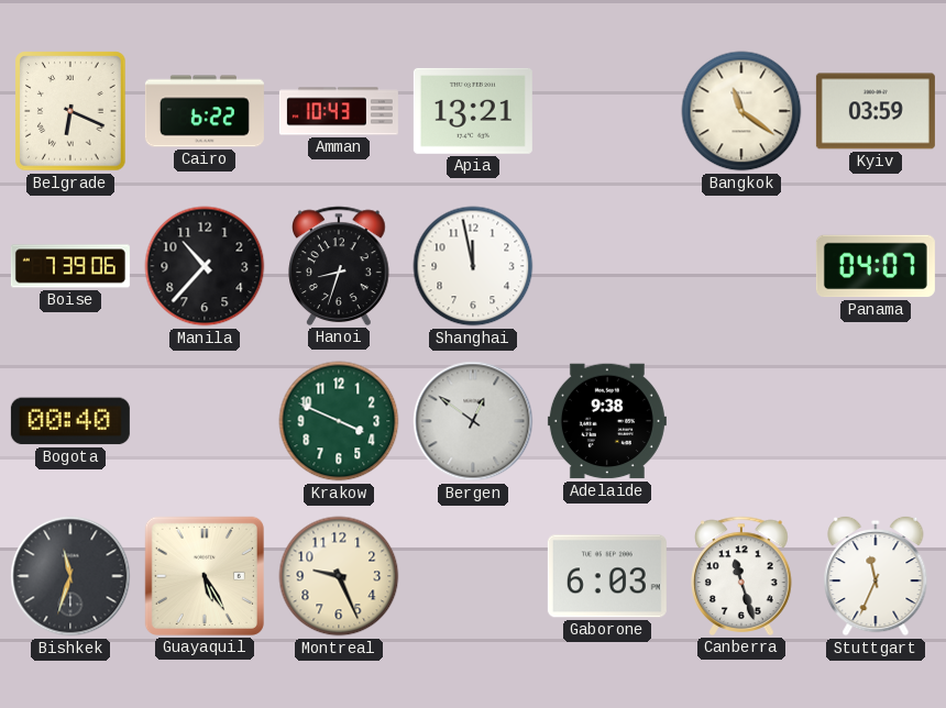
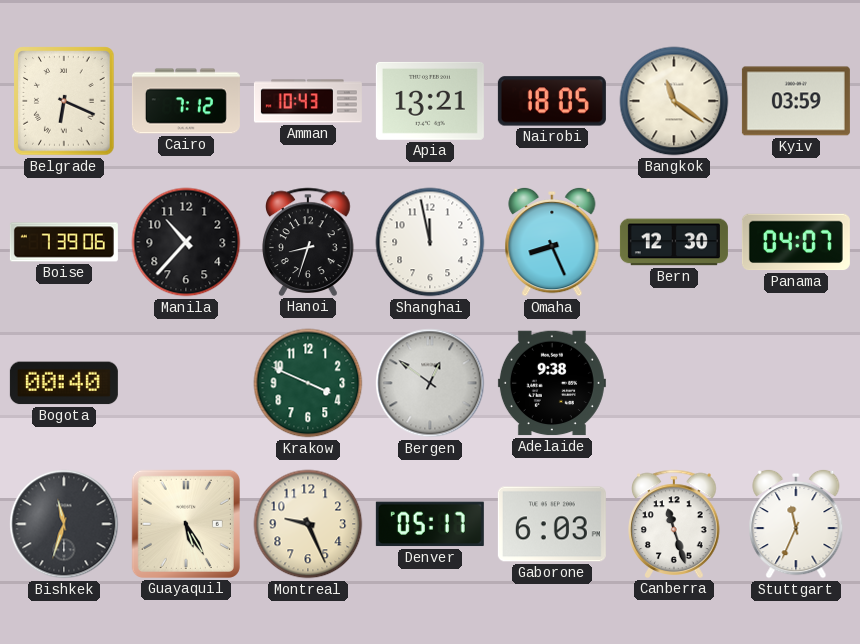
Cairo: 6:22 -> 7:12 (186, 101)
Nairobi: none -> 18:05 (552, 101)
Omaha: none -> 8:26 (552, 242)
Bern: none -> 12:30 (674, 242)
Denver: none -> 05:17 (430, 524)
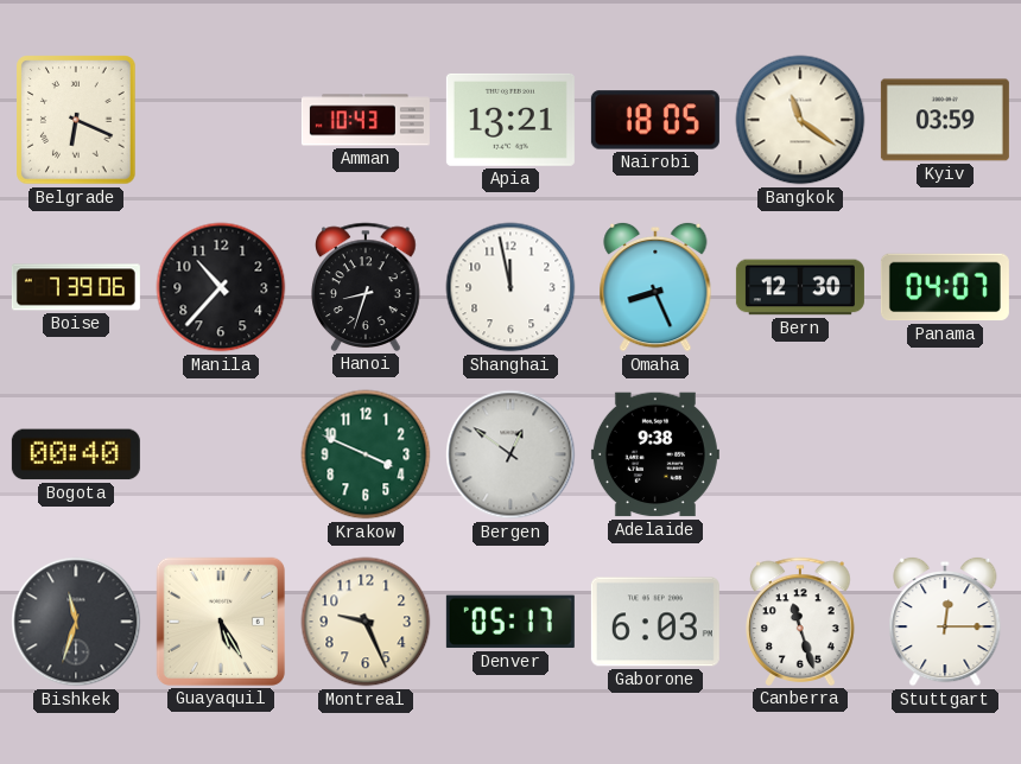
Cairo: 7:12 -> none (186, 101)
Stuttgart: 11:34 -> 12:15 (945, 622)
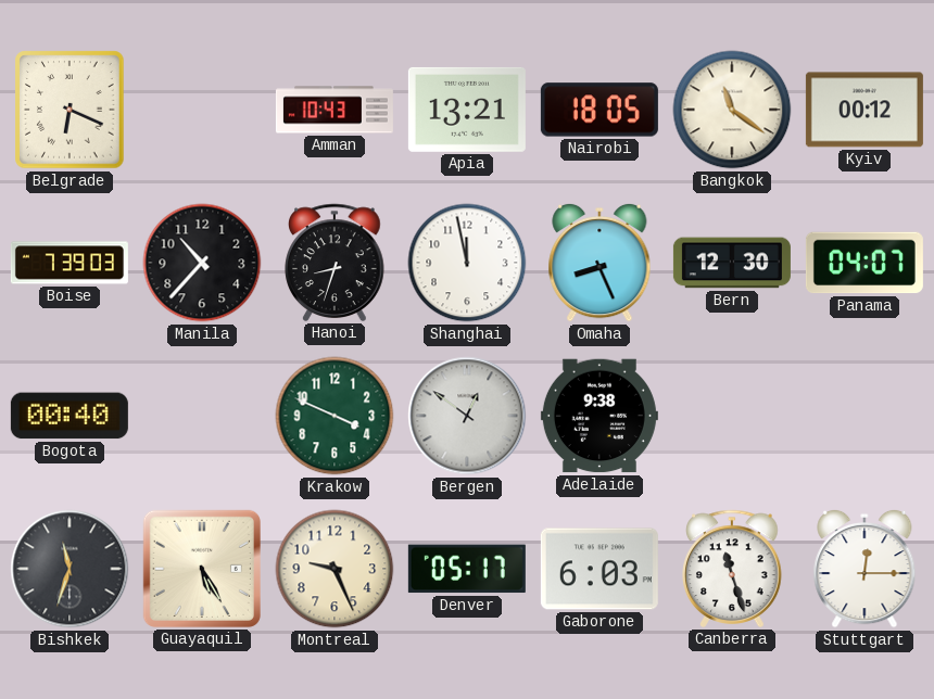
Kyiv: 03:59 -> 00:12 (864, 110)
Boise: 7:39:06 -> 7:39:03 (70, 263)
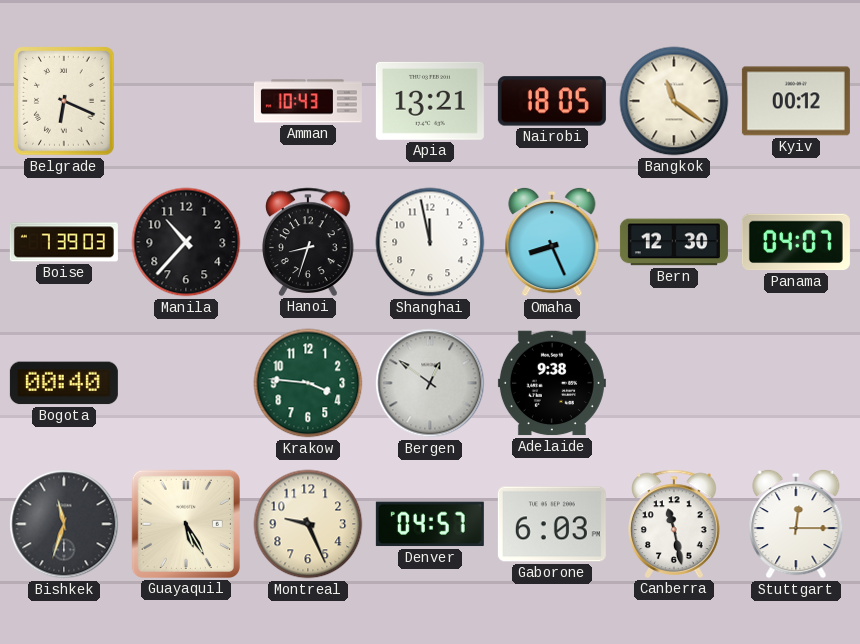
Krakow: 3:49 -> 3:46 (308, 383)
Denver: 05:17 -> 04:57 (430, 524)
Canberra: 11:27 -> 11:28 (674, 524)
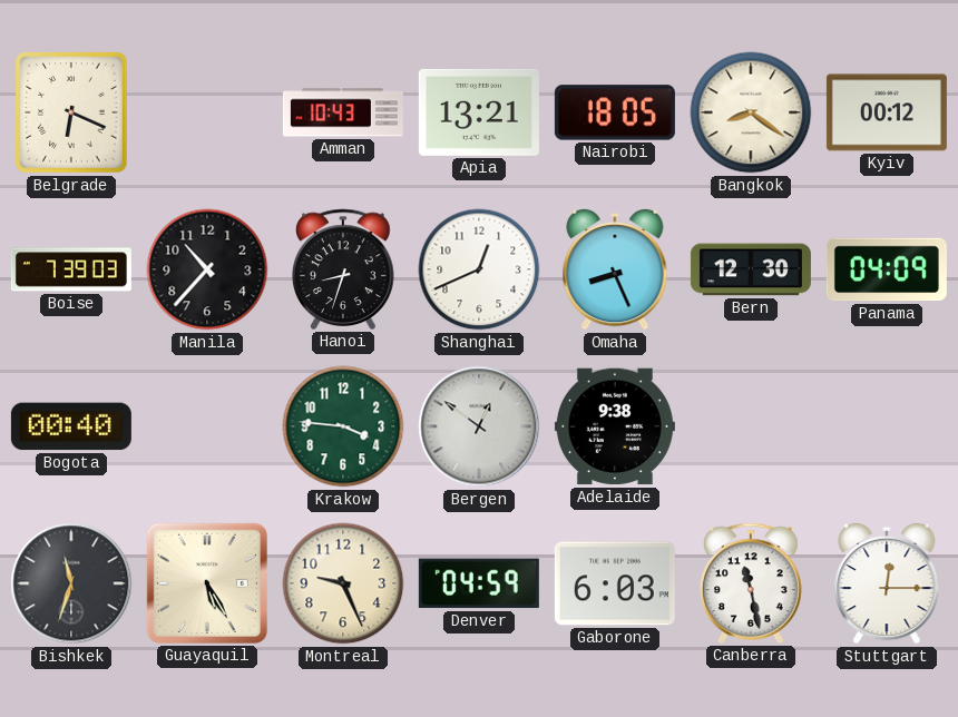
Bangkok: 11:21 -> 8:21 (751, 112)
Shanghai: 11:58 -> 12:41 (479, 269)
Panama: 04:07 -> 04:09 (887, 269)
Denver: 04:57 -> 04:59 (479, 583)
